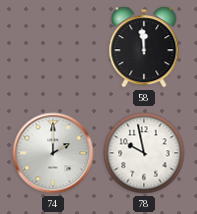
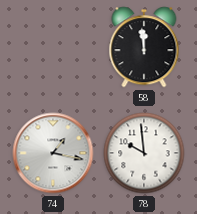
74: 2:00 -> 1:17 (53, 153)
78: 9:58 -> 9:59 (144, 153)
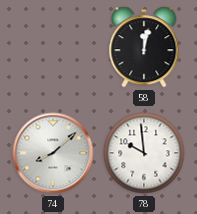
58: 11:59 -> 12:02 (144, 47)
74: 1:17 -> 8:08 (53, 153)
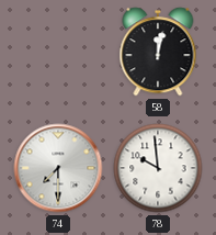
74: 8:08 -> 7:30 (58, 168)
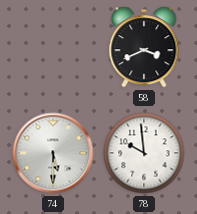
58: 12:02 -> 3:41 (144, 47)
74: 7:30 -> 5:30 (53, 153)
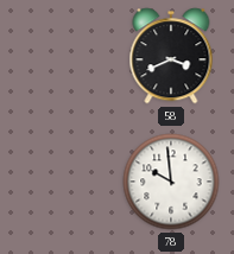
74: 5:30 -> none (53, 153)
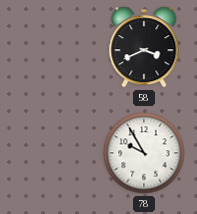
78: 9:59 -> 9:55 (144, 153)
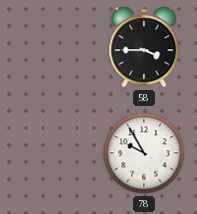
58: 3:41 -> 3:45 (144, 47)
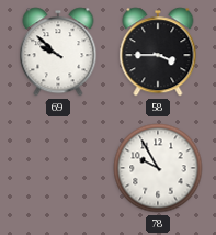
69: none -> 9:52 (58, 52)
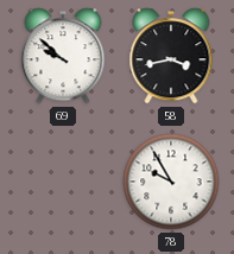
58: 3:45 -> 3:43 (171, 56)
